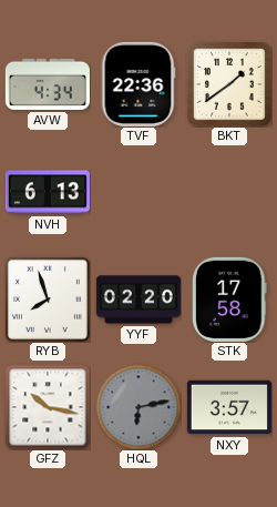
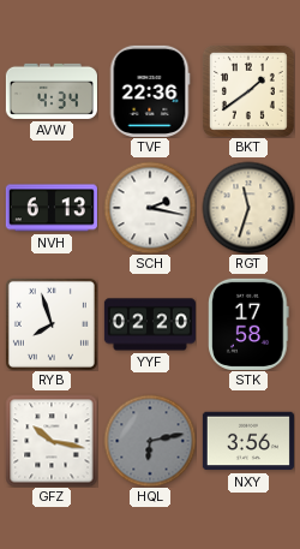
SCH: none -> 2:17 (150, 208)
RGT: none -> 11:33 (248, 208)
NXY: 3:57 -> 3:56 (248, 441)
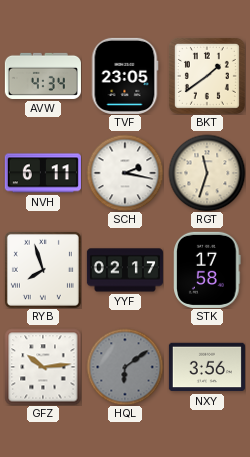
TVF: 22:36 -> 23:05 (125, 76)
NVH: 6:13 -> 6:11 (43, 173)
YYF: 02:20 -> 02:17 (125, 270)
GFZ: 10:17 -> 10:14 (43, 367)
HQL: 6:13 -> 6:09 (125, 367)
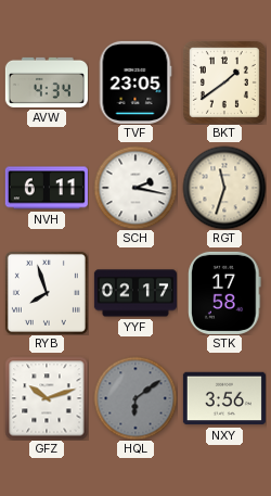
GFZ: 10:14 -> 10:12 (47, 398)
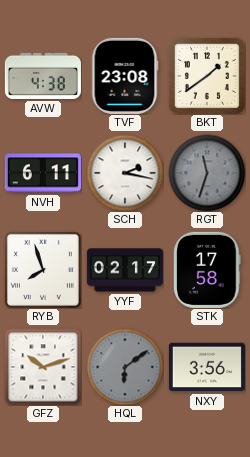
AVW: 4:34 -> 4:38 (43, 76)
TVF: 23:05 -> 23:08 (125, 76)
RGT dial: cream -> grey (207, 173)
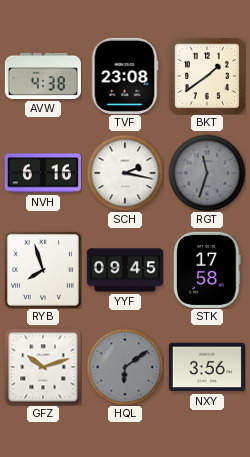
NVH: 6:11 -> 6:16 (43, 173)
YYF: 02:17 -> 09:45 (125, 270)
